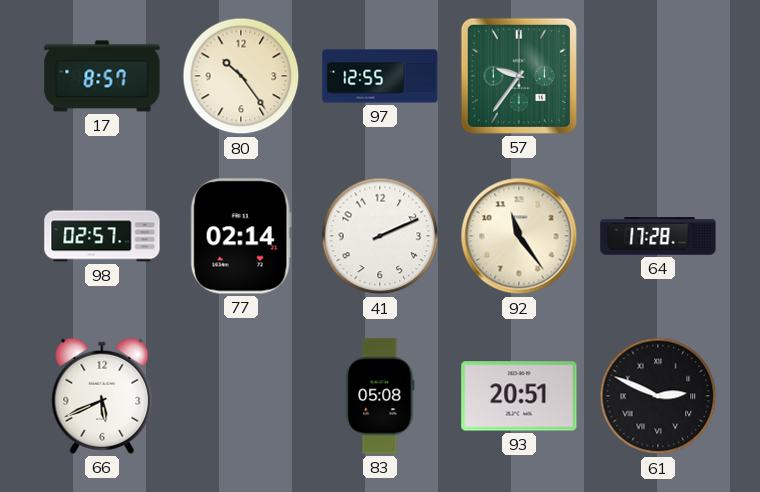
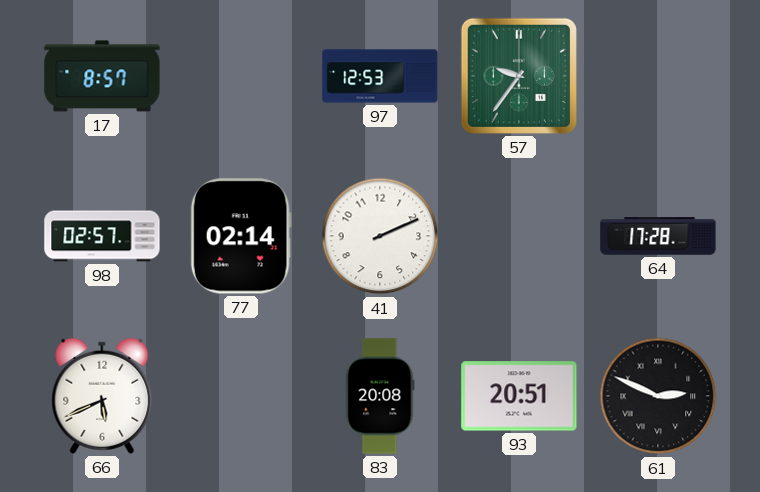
80: 10:24 -> none (241, 76)
97: 12:55 -> 12:53 (380, 76)
92: 11:24 -> none (519, 236)
83: 05:08 -> 20:08 (380, 396)
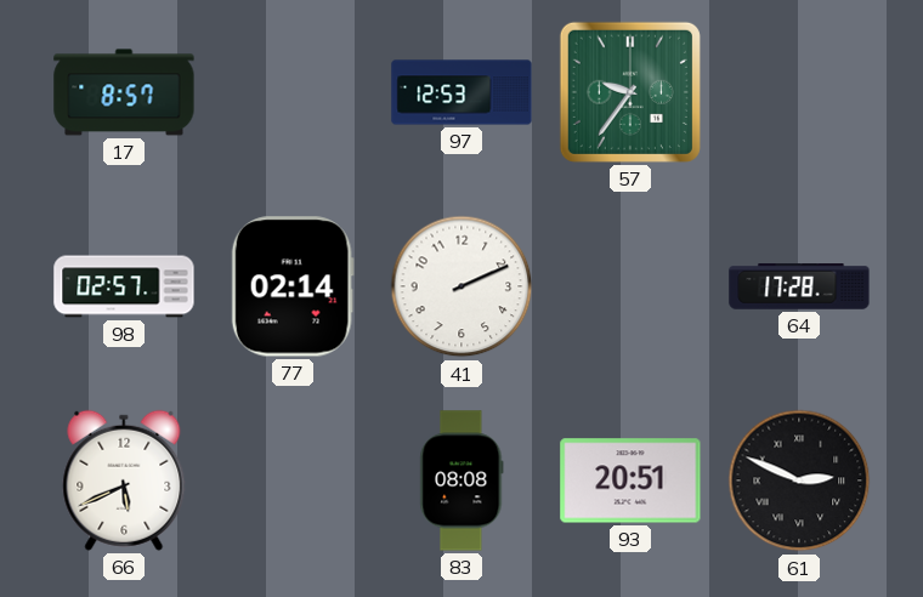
83: 20:08 -> 08:08 (461, 481)
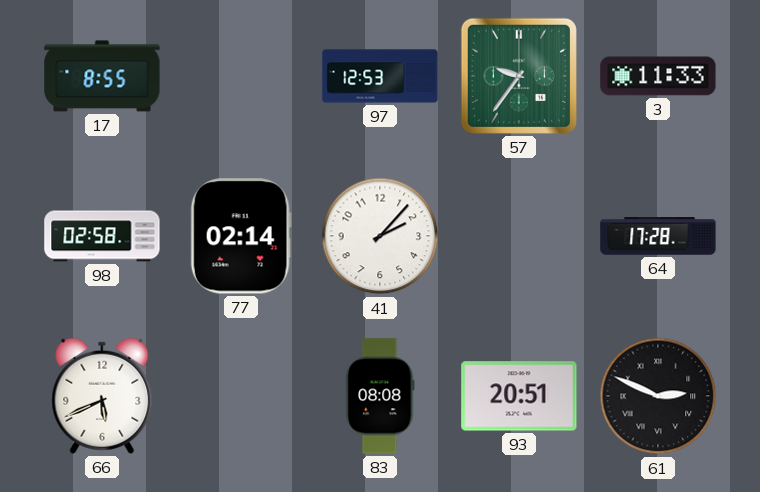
17: 8:57 -> 8:55 (102, 76)
3: none -> 11:33 (658, 76)
98: 02:57 -> 02:58 (102, 236)
41: 2:11 -> 2:07 (380, 236)
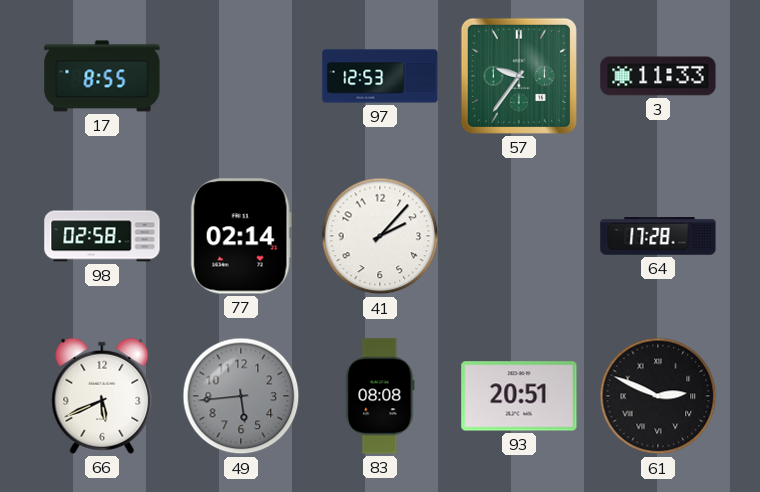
49: none -> 5:44 (241, 396)
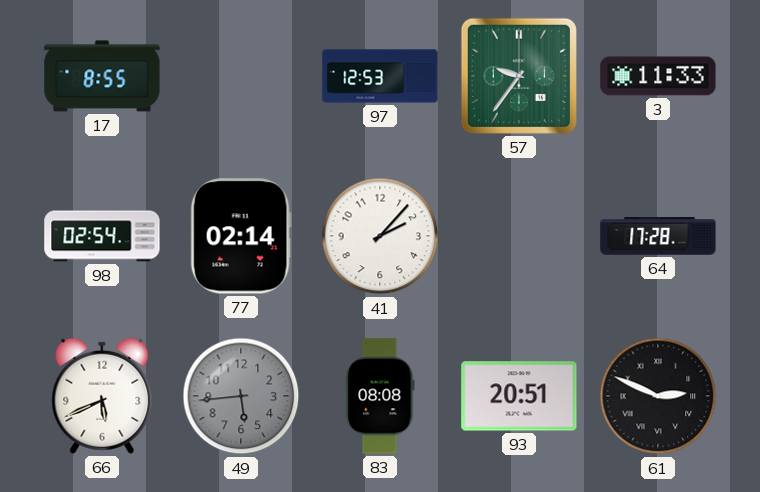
98: 02:58 -> 02:54 (102, 236)
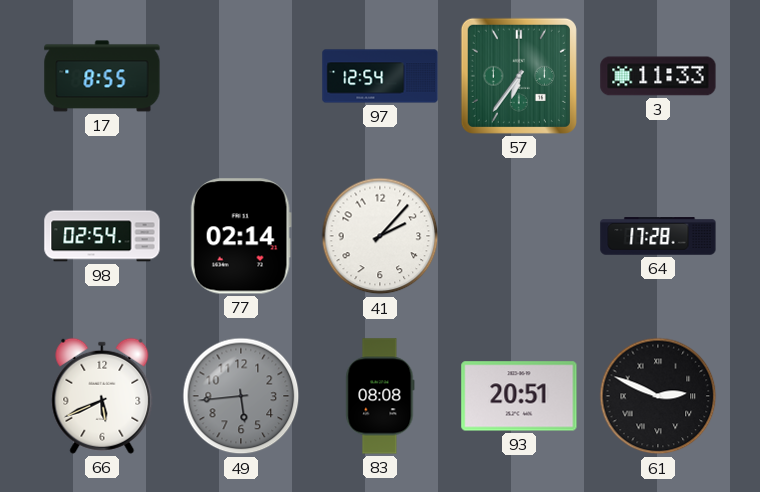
97: 12:53 -> 12:54 (380, 76)
57: 9:36 -> 6:36 (519, 76)
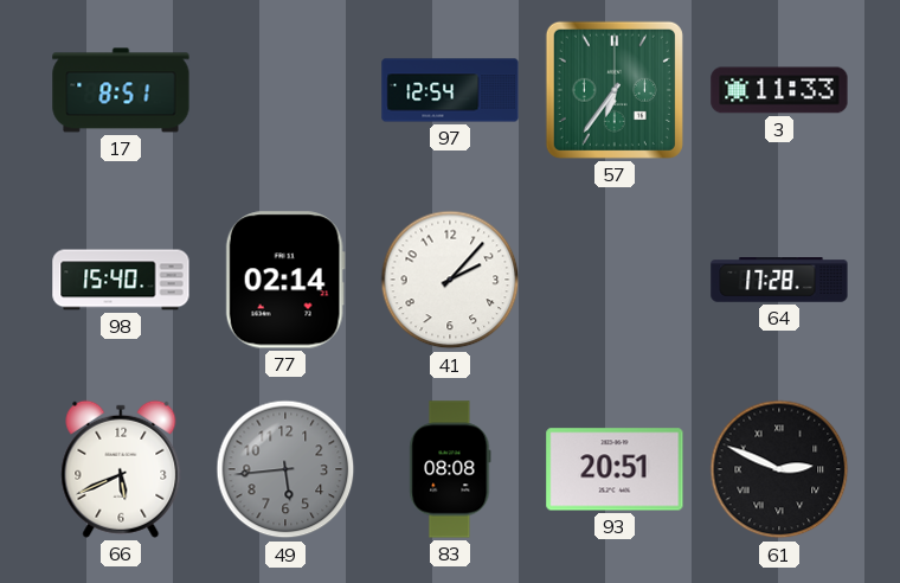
17: 8:55 -> 8:51 (121, 90)
98: 02:54 -> 15:40 (121, 280)
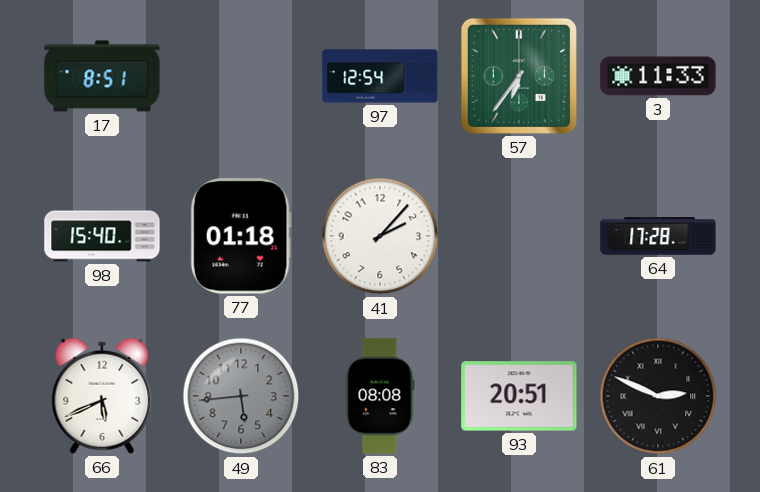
77: 02:14 -> 01:18 (241, 236)
